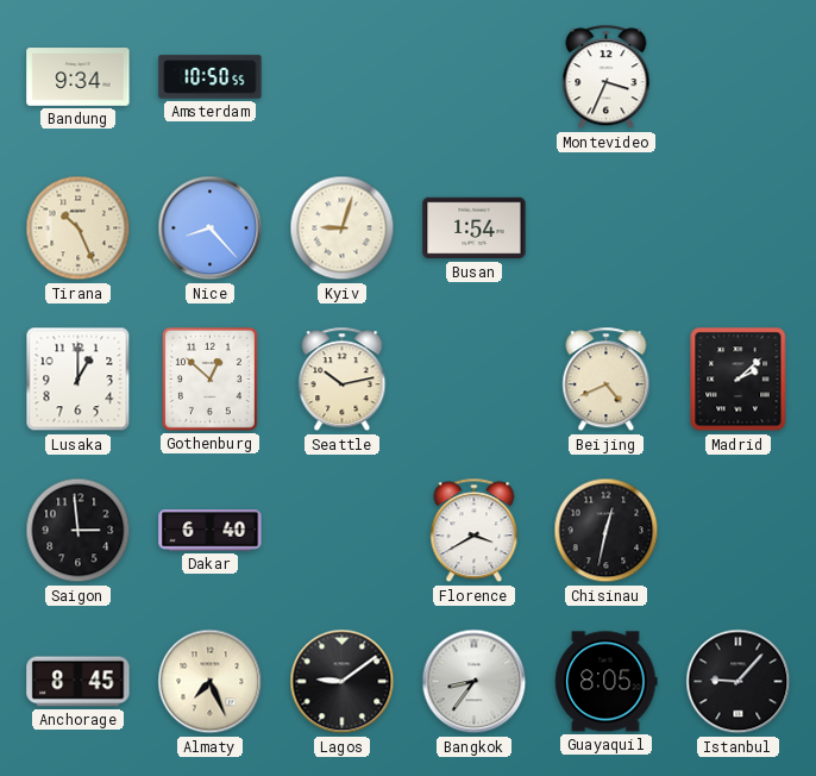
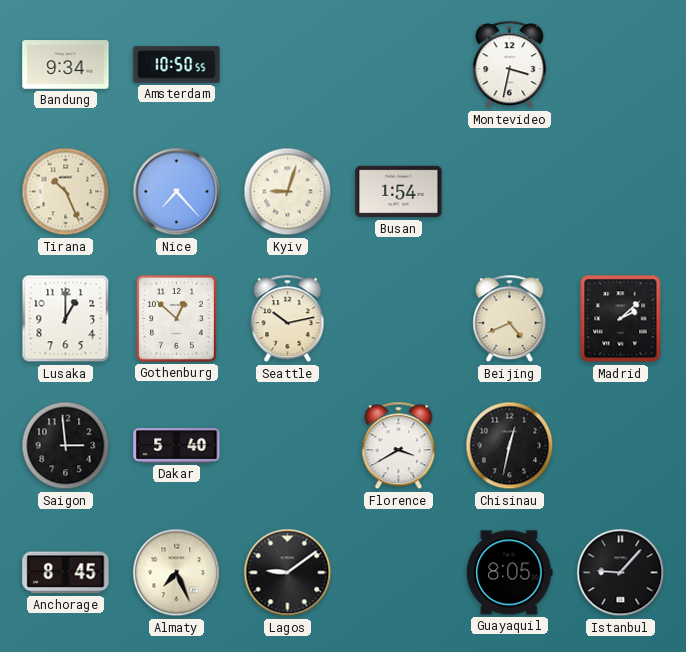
Montevideo: 3:34 -> 3:32 (510, 65)
Nice: 8:23 -> 7:23 (177, 192)
Dakar: 6:40 -> 5:40 (177, 446)
Bangkok: 8:36 -> none (475, 682)
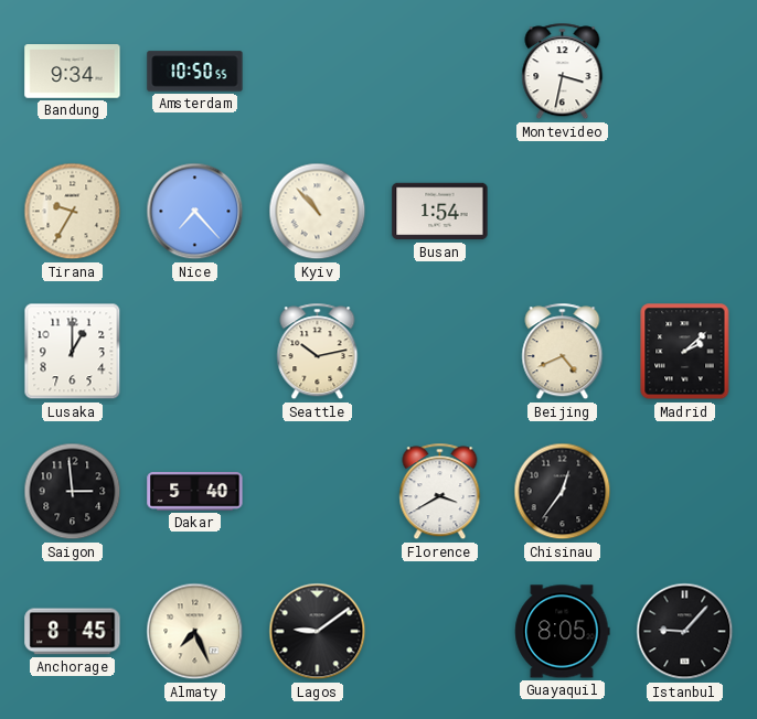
Tirana: 10:26 -> 9:35 (73, 212)
Kyiv: 9:03 -> 10:53 (318, 212)
Gothenburg: 12:52 -> none (176, 318)
Chisinau: 12:32 -> 12:36 (563, 492)
